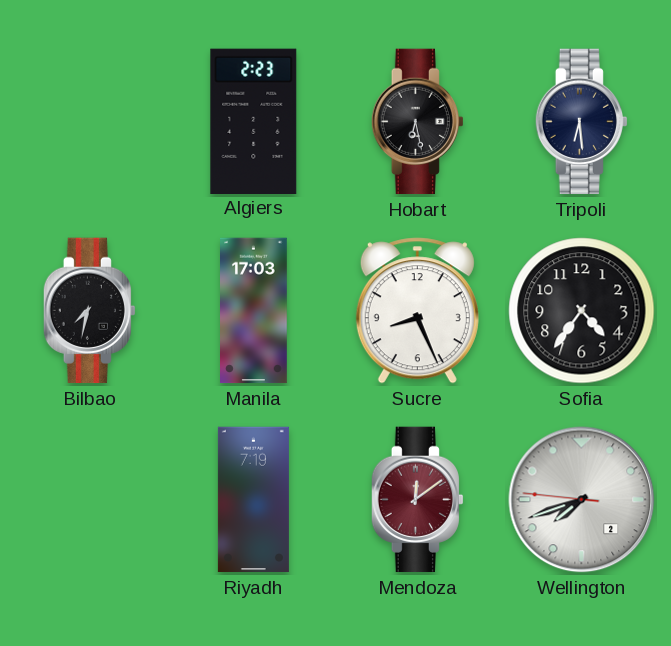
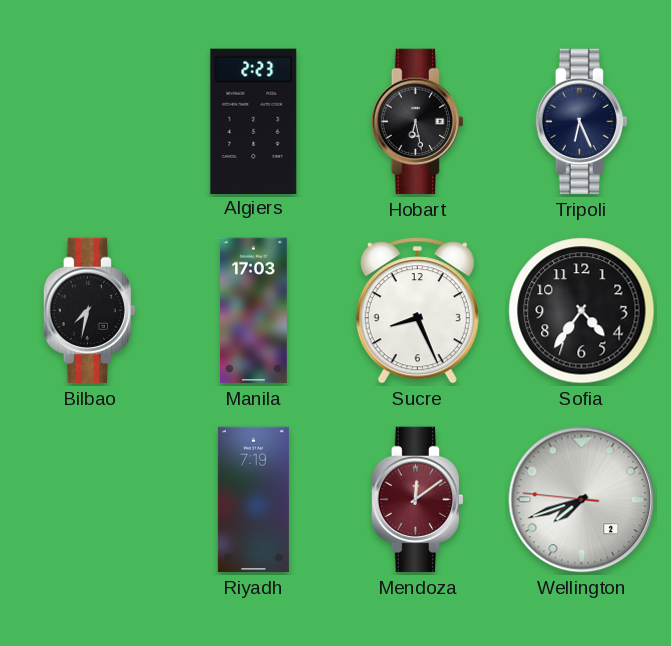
Tripoli: 6:29 -> 6:26 (581, 122)
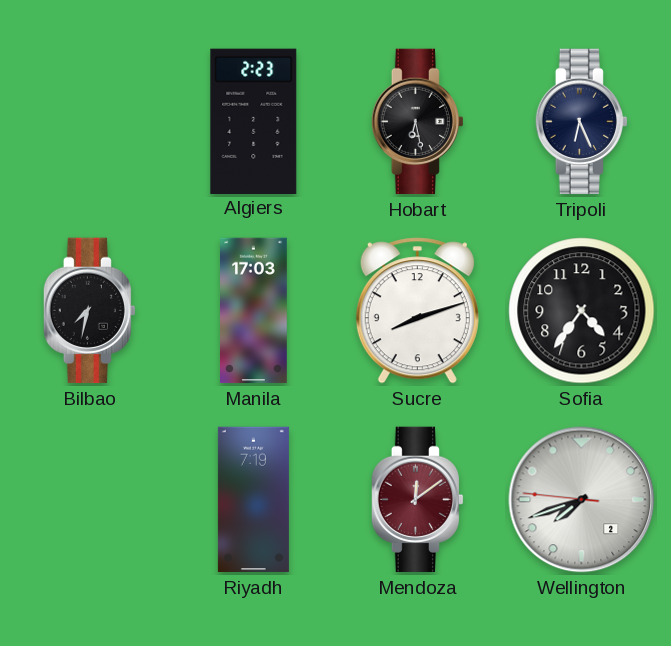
Sucre: 8:26 -> 8:12 (417, 311)
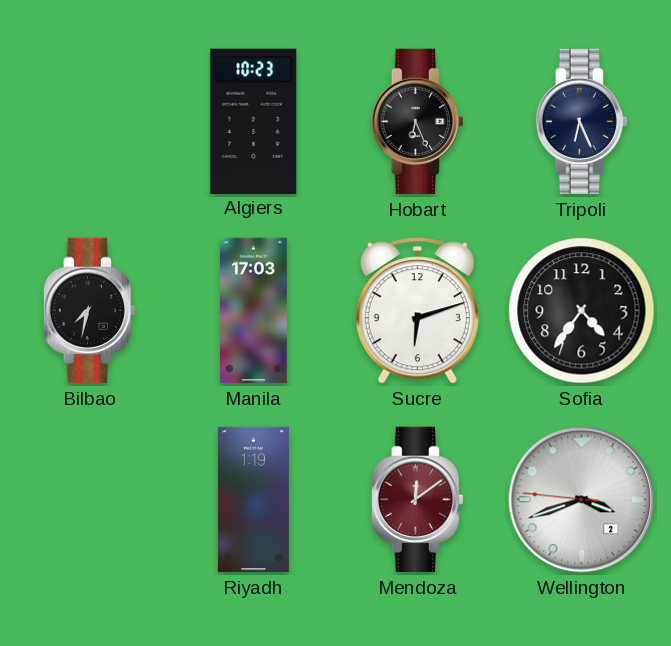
Algiers: 2:23 -> 10:23 (254, 121)
Hobart: 6:28 -> 6:26 (417, 122)
Sucre: 8:12 -> 6:12 (417, 311)
Riyadh: 7:19 -> 1:19 (253, 500)
Wellington: 7:41 -> 3:41 (582, 500)
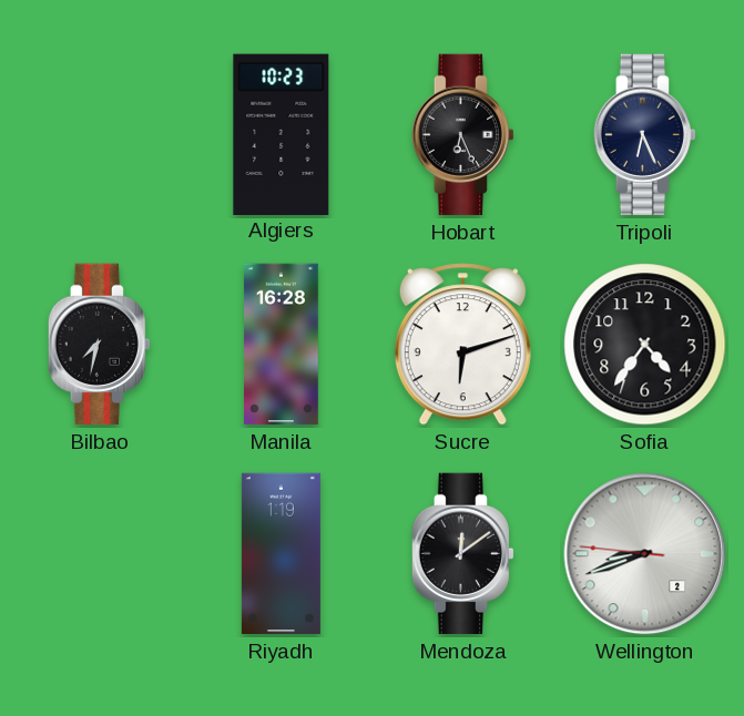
Manila: 17:03 -> 16:28 (282, 345)
Mendoza dial: burgundy -> black (462, 554)
Wellington: 3:41 -> 8:41 (645, 554)
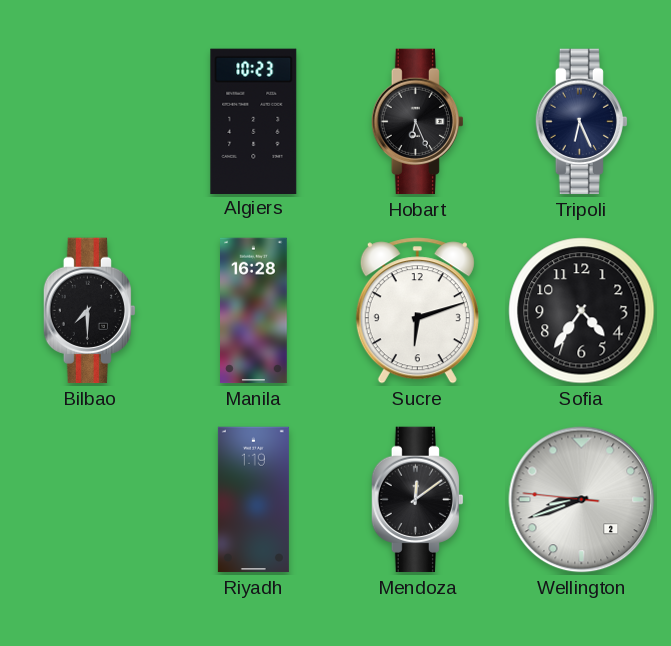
Bilbao: 7:32 -> 7:30 (89, 311)
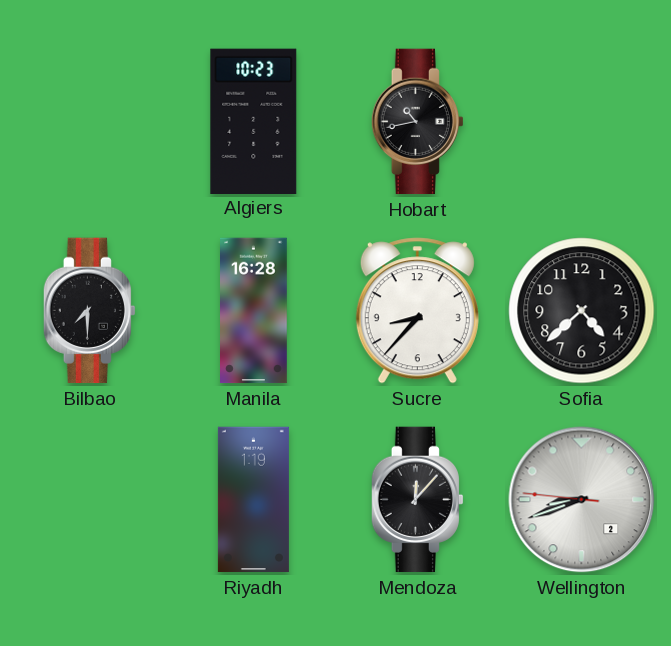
Hobart: 6:26 -> 10:43 (417, 122)
Tripoli: 6:26 -> none (581, 122)
Sucre: 6:12 -> 8:37 (417, 311)
Sofia: 4:36 -> 4:38 (582, 311)
Mendoza: 12:09 -> 12:07 (417, 500)
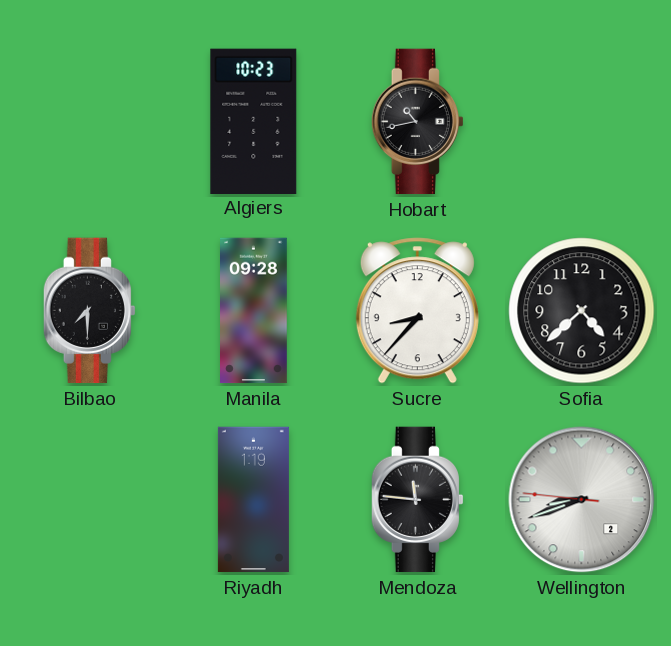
Manila: 16:28 -> 09:28 (254, 311)
Mendoza: 12:07 -> 11:46 (417, 500)
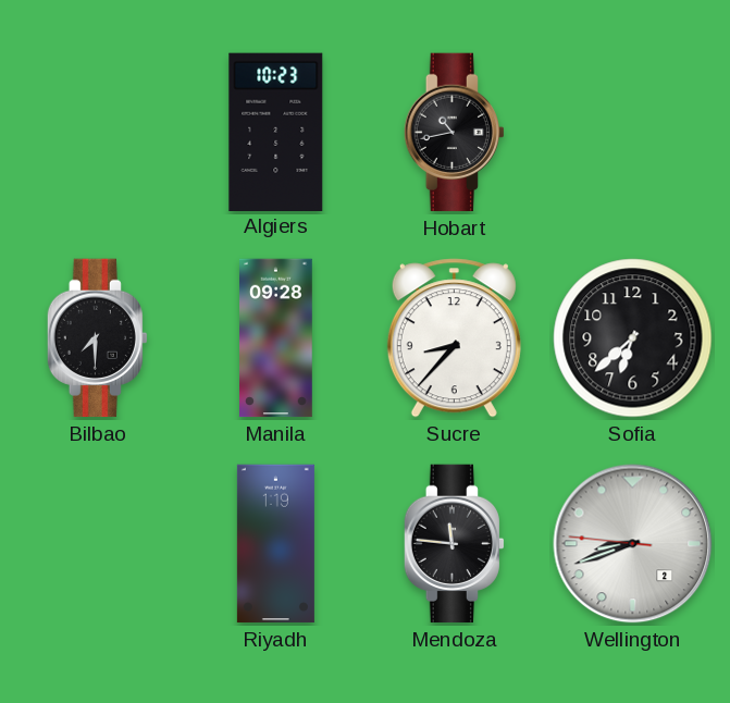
Sofia: 4:38 -> 6:38 (633, 338)
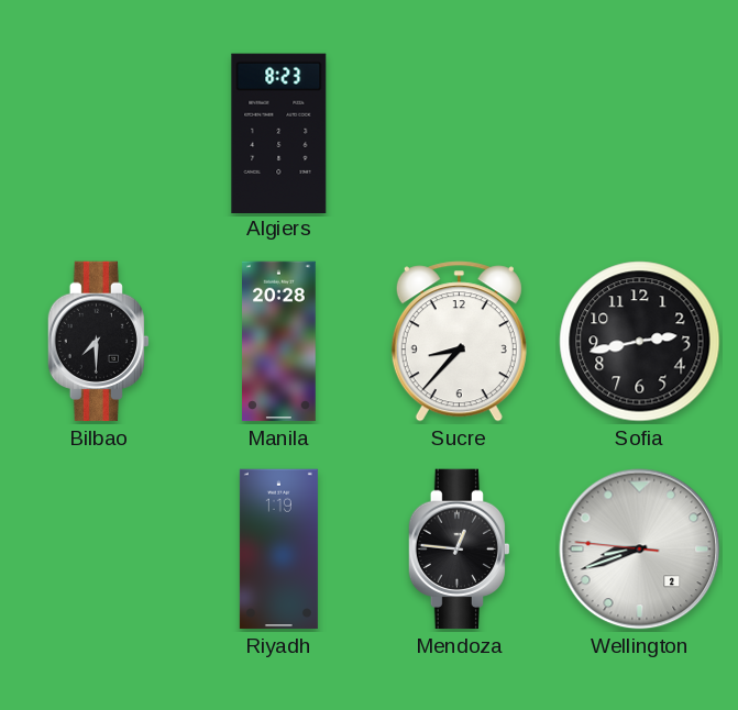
Algiers: 10:23 -> 8:23 (279, 133)
Hobart: 10:43 -> none (454, 133)
Manila: 09:28 -> 20:28 (279, 342)
Sofia: 6:38 -> 2:43 (640, 342)
Mendoza: 11:46 -> 12:46 (459, 550)
